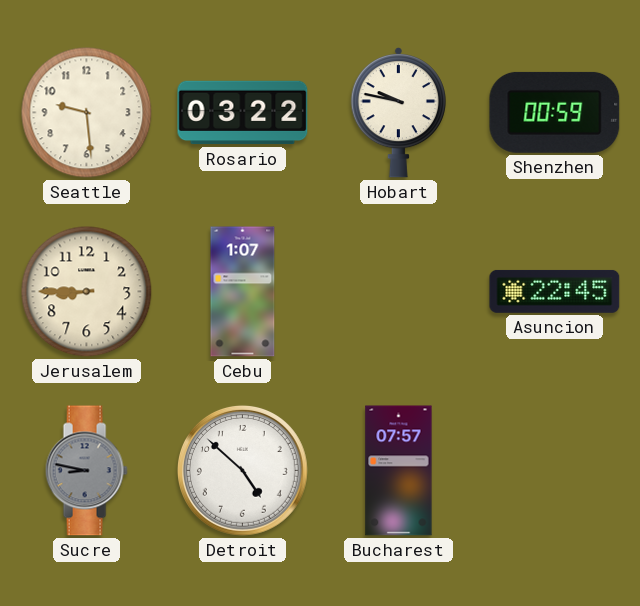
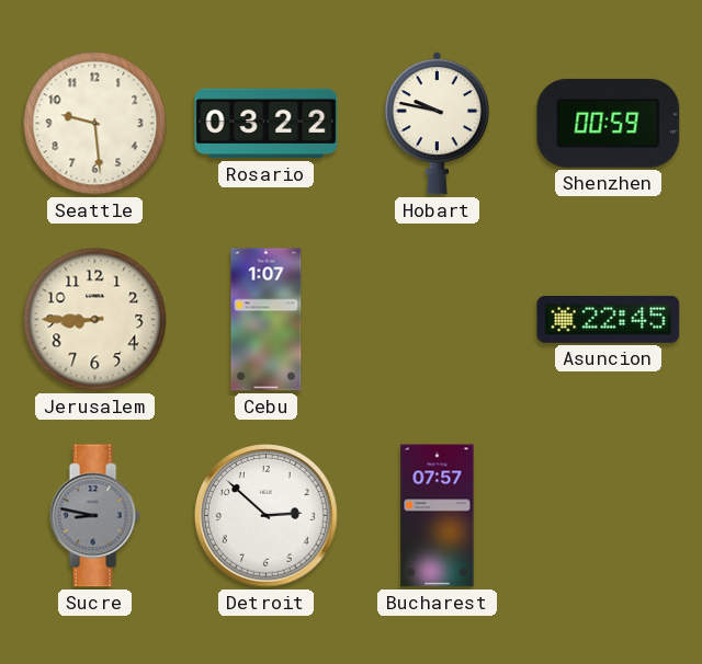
Detroit: 4:52 -> 2:52 (265, 515)
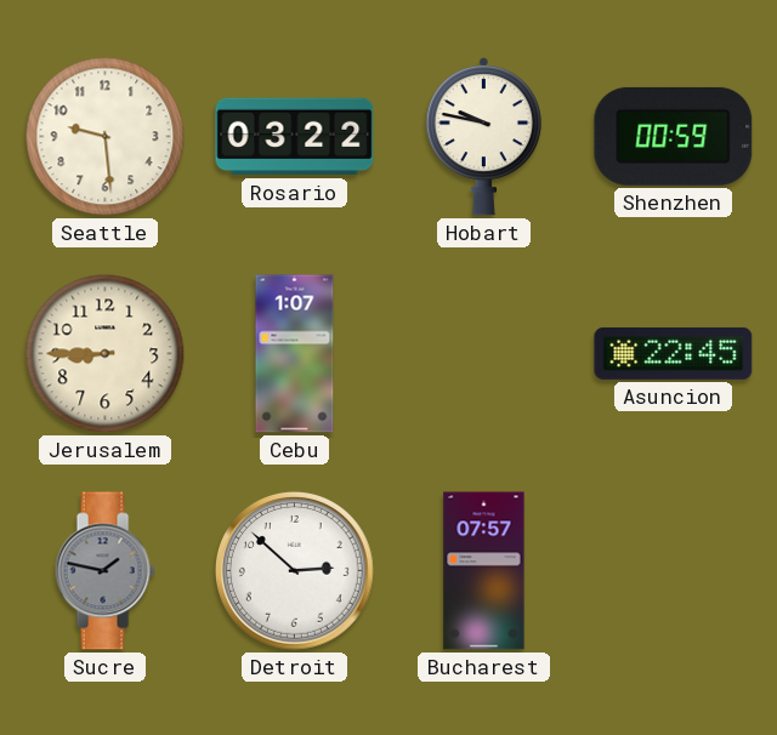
Sucre: 8:47 -> 1:47 (104, 571)
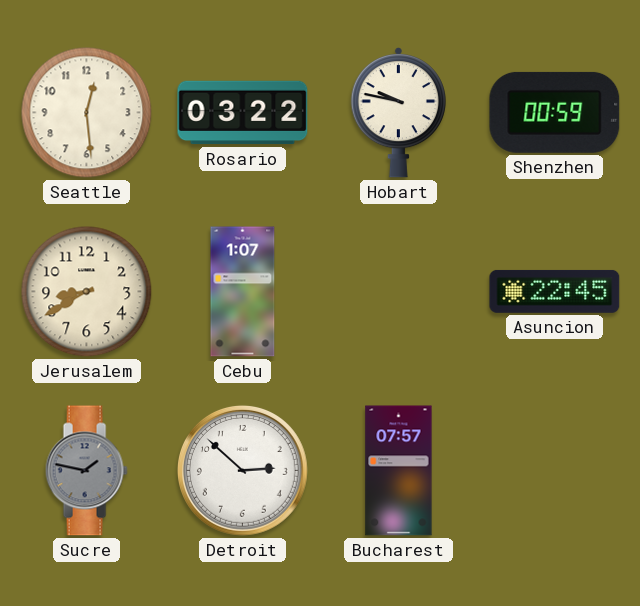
Seattle: 9:29 -> 12:29 (87, 113)
Jerusalem: 8:45 -> 8:40 (87, 292)
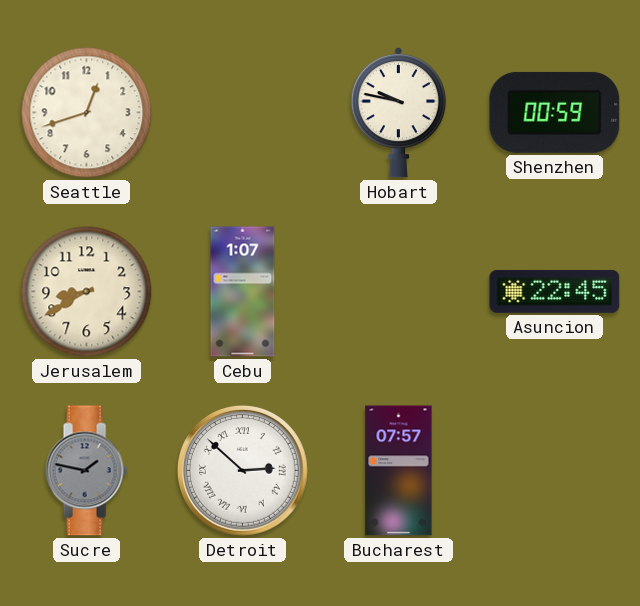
Seattle: 12:29 -> 12:42 (87, 113)
Rosario: 03:22 -> none (243, 113)
Detroit numerals: Arabic -> Roman (242, 470)
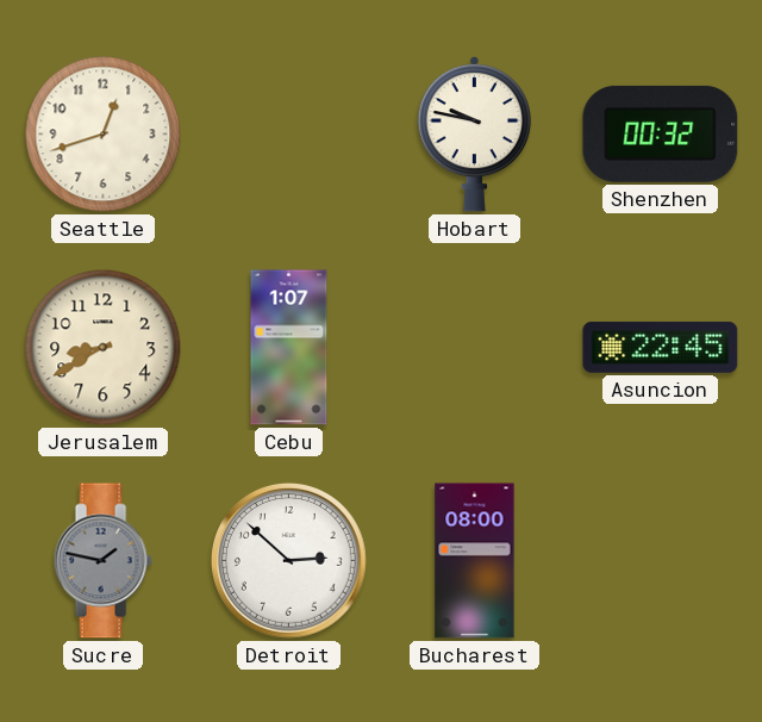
Shenzhen: 00:59 -> 00:32 (661, 133)
Detroit numerals: Roman -> Arabic (288, 560)
Bucharest: 07:57 -> 08:00 (475, 561)
